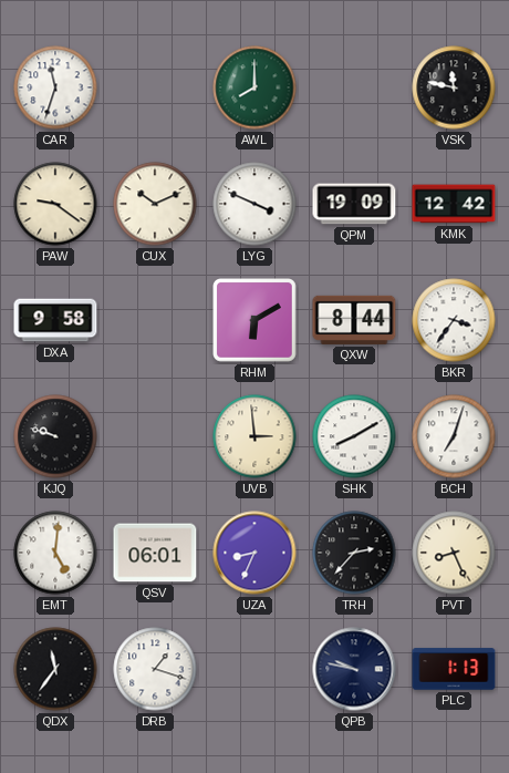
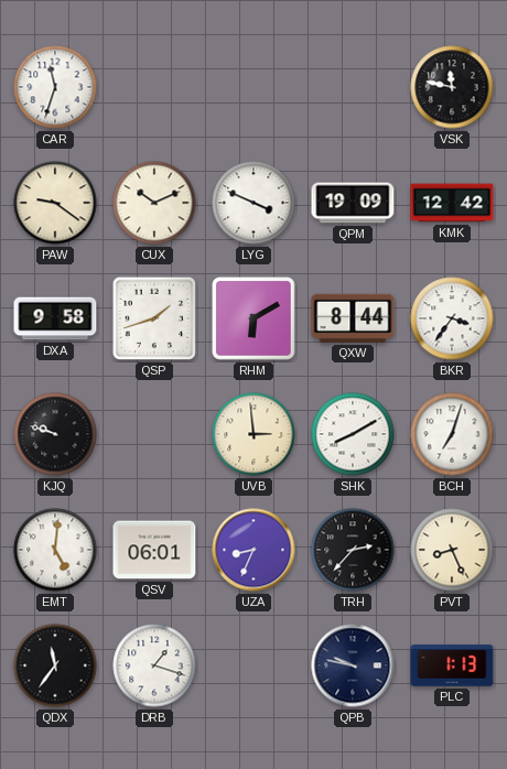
AWL: 8:00 -> none (254, 87)
QSP: none -> 1:42 (154, 318)
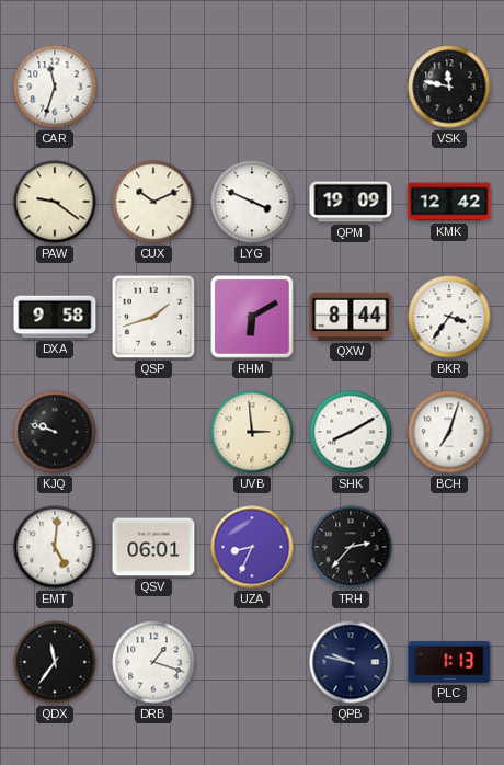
PVT: 8:26 -> none (452, 550)
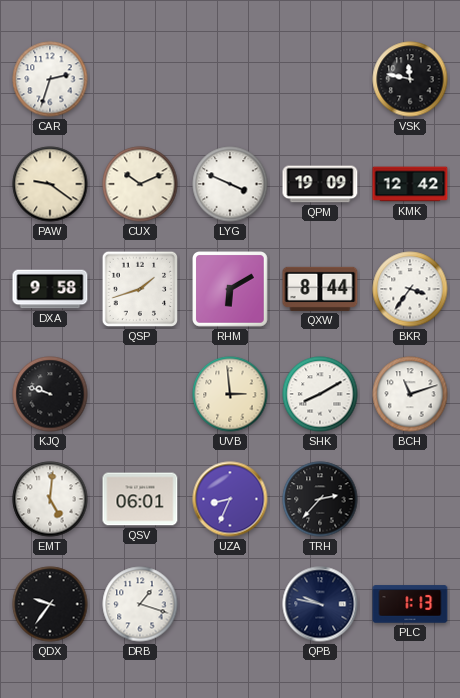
CAR: 11:33 -> 2:33 (50, 79)
BCH: 7:03 -> 11:12 (410, 394)
QDX: 11:36 -> 9:36 (50, 604)
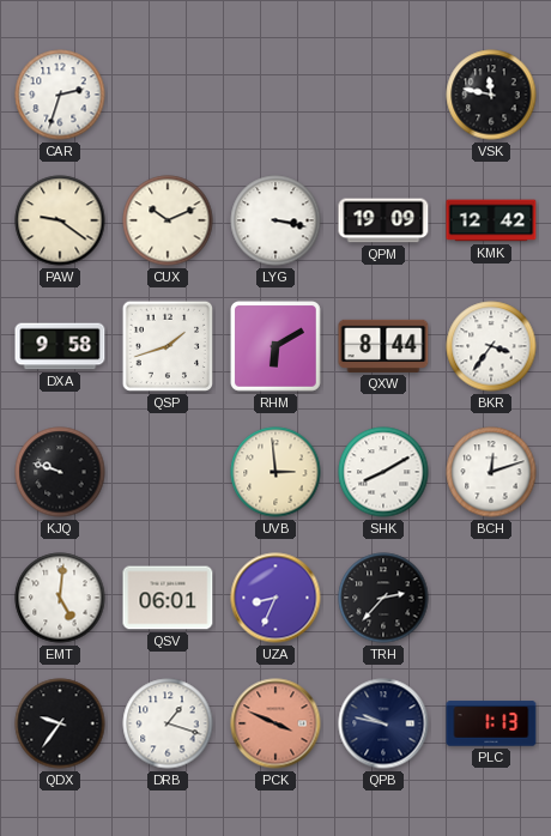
LYG: 3:49 -> 3:17 (275, 220)
BCH: 11:12 -> 12:12 (491, 472)
PCK: none -> 3:49 (275, 723)
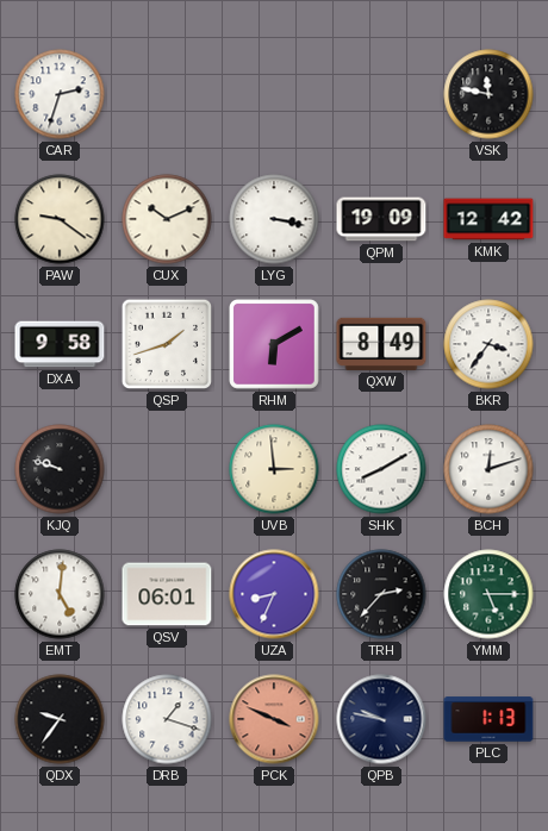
QXW: 8:44 -> 8:49 (381, 344)
YMM: none -> 5:15 (488, 594)
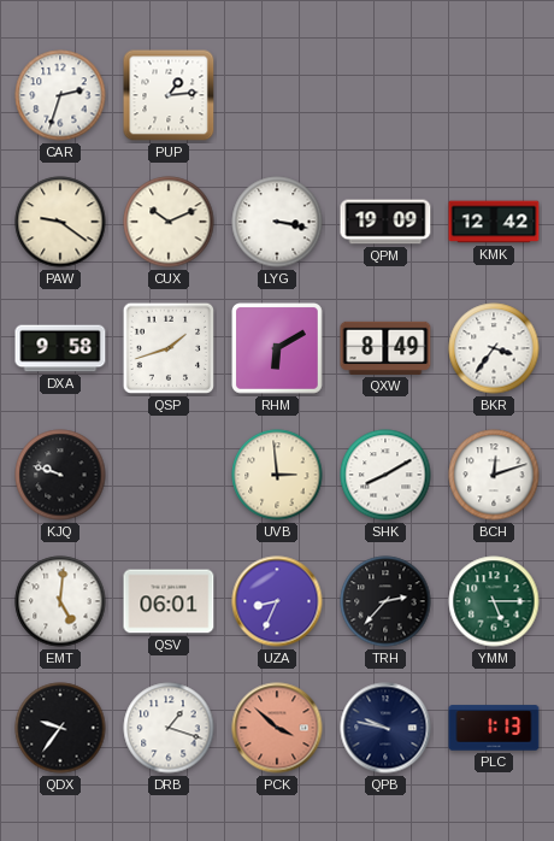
PUP: none -> 1:14 (169, 95)
VSK: 11:47 -> none (488, 94)
PCK: 3:49 -> 3:52 (277, 728)
